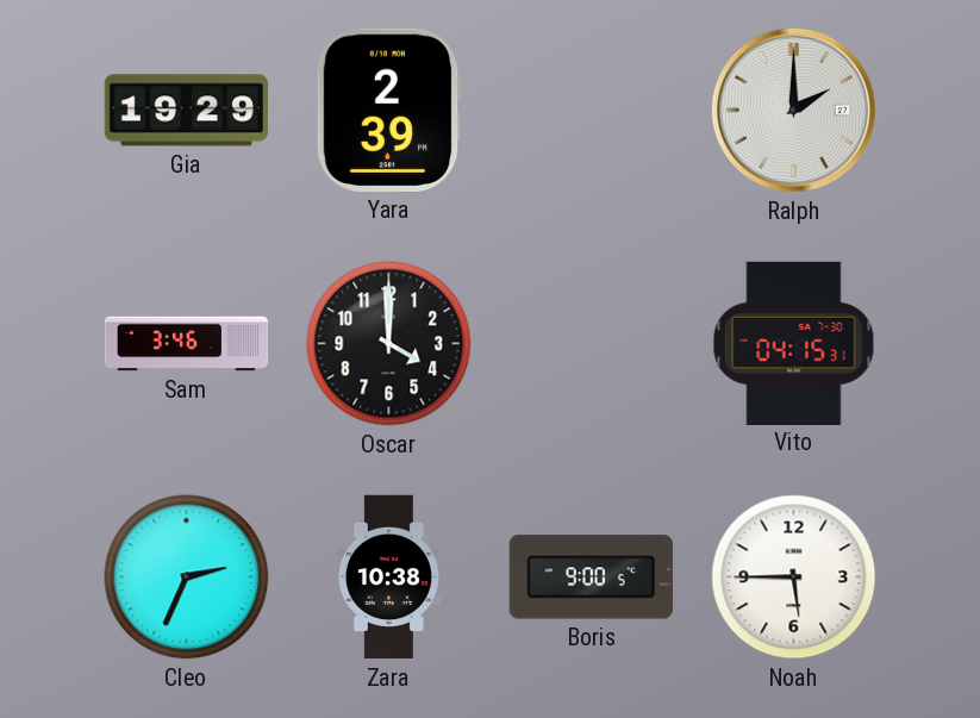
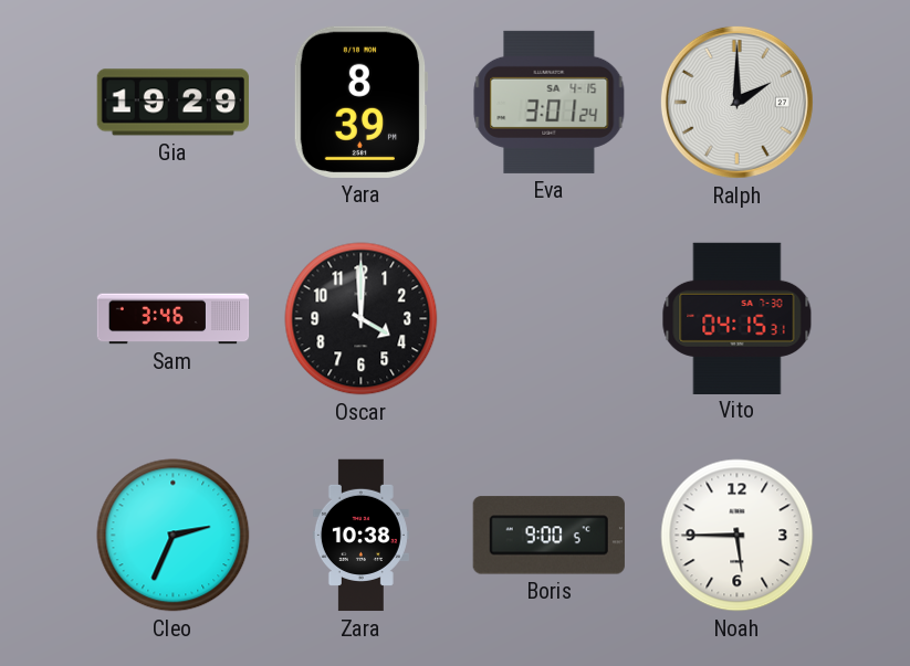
Yara: 2:39 -> 8:39 (360, 102)
Eva: none -> 3:01 (550, 102)
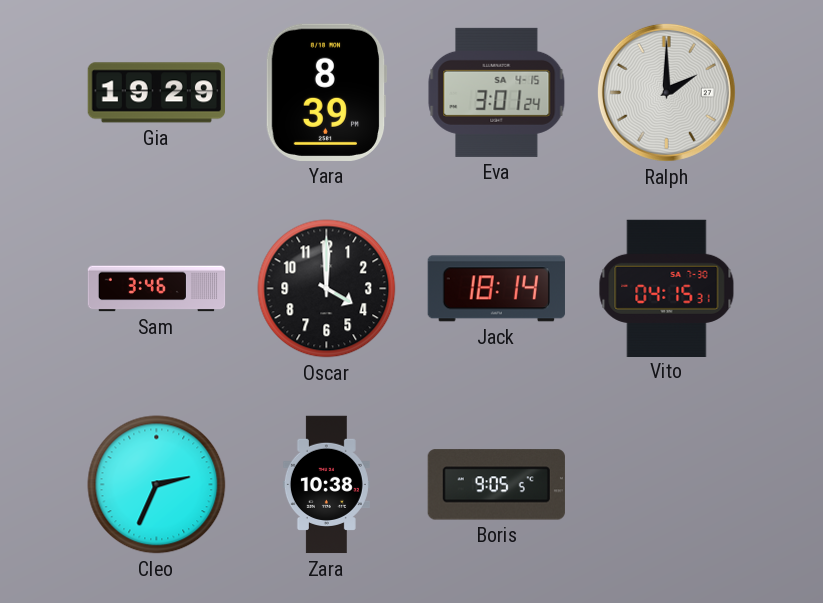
Jack: none -> 18:14 (496, 289)
Boris: 9:00 -> 9:05 (496, 485)
Noah: 5:45 -> none (738, 536)
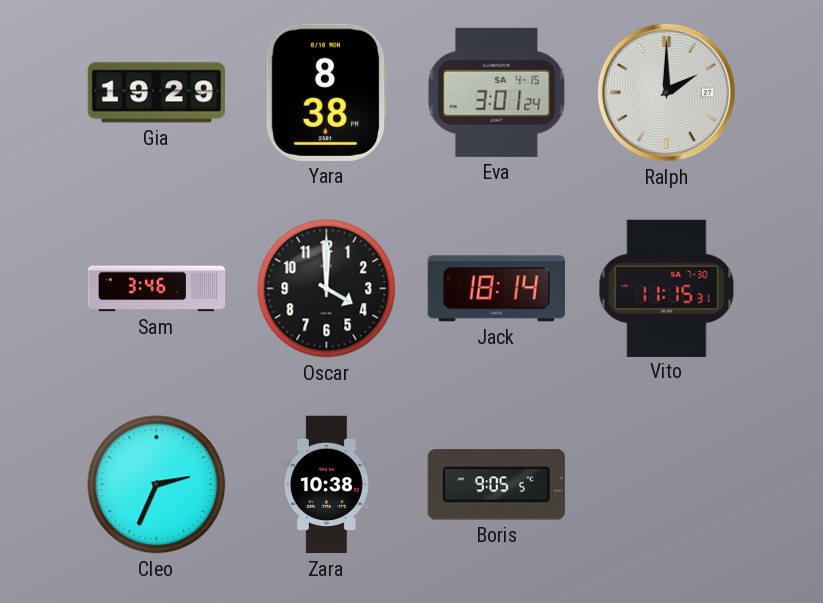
Yara: 8:39 -> 8:38 (326, 92)
Vito: 04:15 -> 11:15 (667, 288)
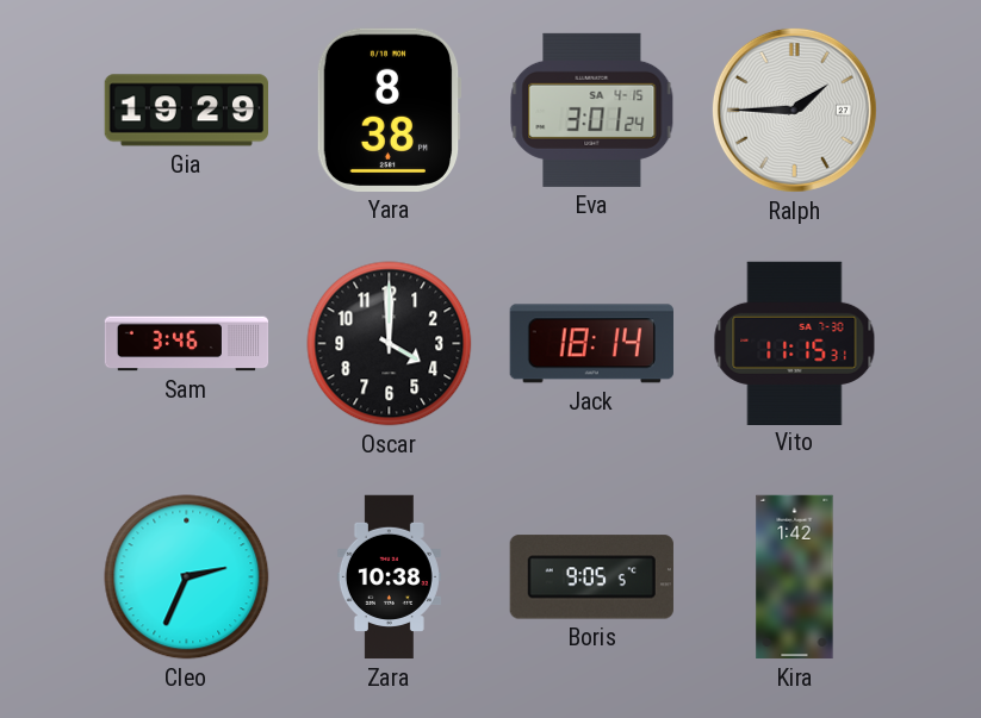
Ralph: 2:00 -> 1:45 (794, 110)
Kira: none -> 1:42 (795, 577)
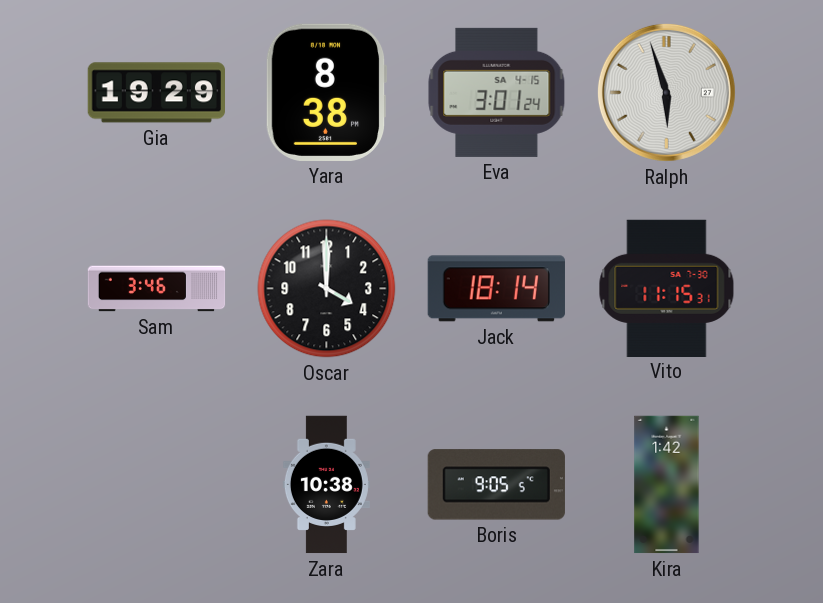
Ralph: 1:45 -> 5:57 (666, 92)
Cleo: 2:34 -> none (187, 577)
